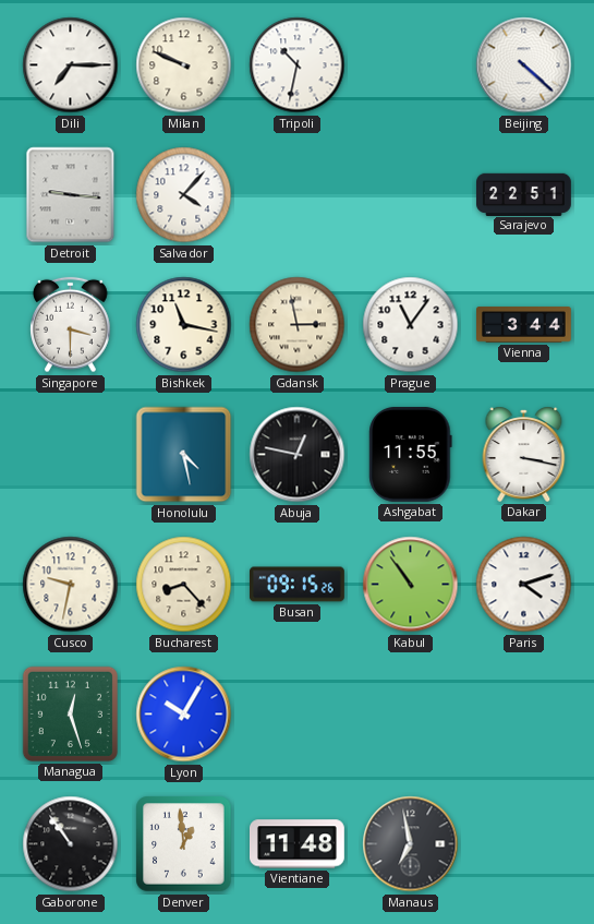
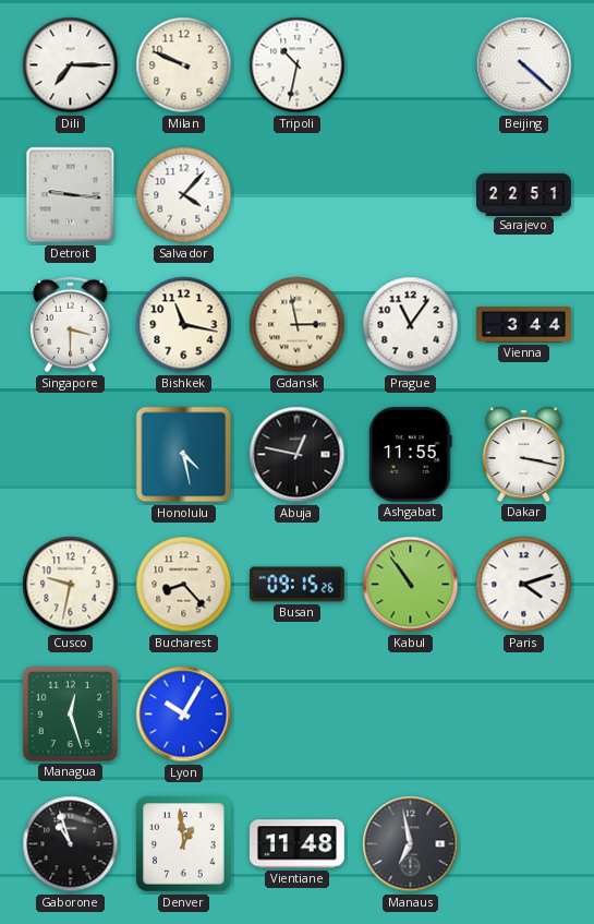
Gaborone: 10:54 -> 10:57 (71, 844)
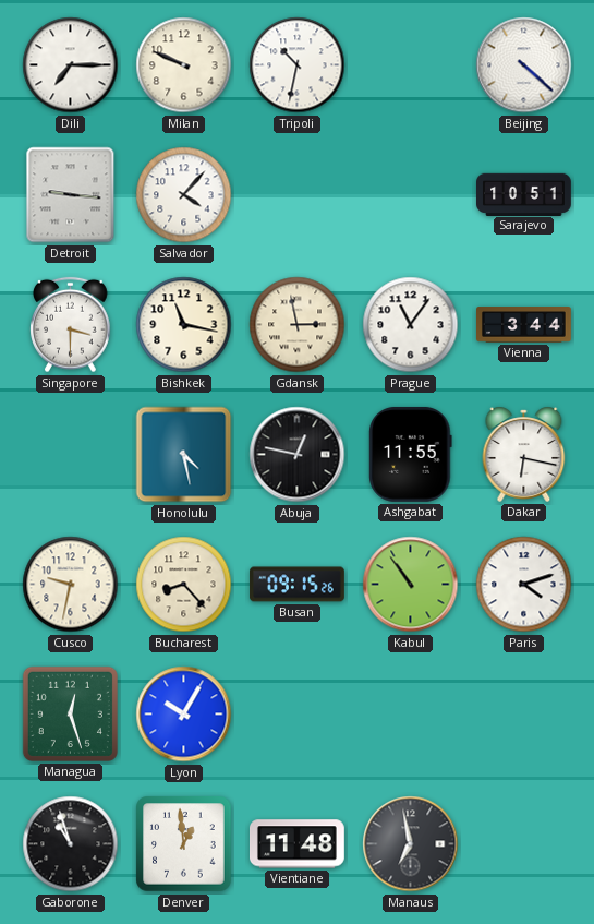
Sarajevo: 22:51 -> 10:51 (524, 194)
Dakar: 3:17 -> 6:17 (524, 454)
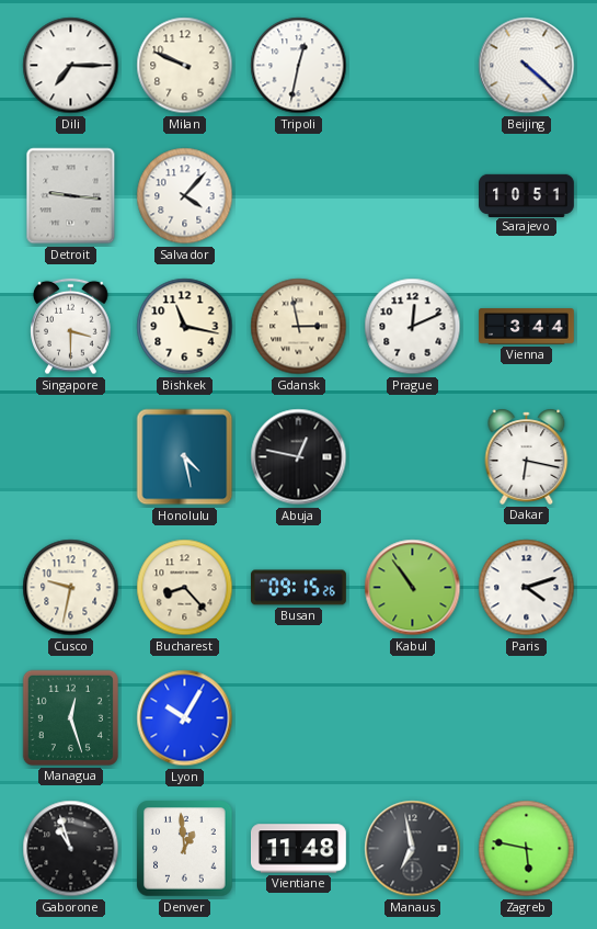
Tripoli: 10:32 -> 12:32 (299, 66)
Prague: 11:06 -> 12:11 (413, 327)
Ashgabat: 11:55 -> none (411, 454)
Zagreb: none -> 5:47 (527, 849)
